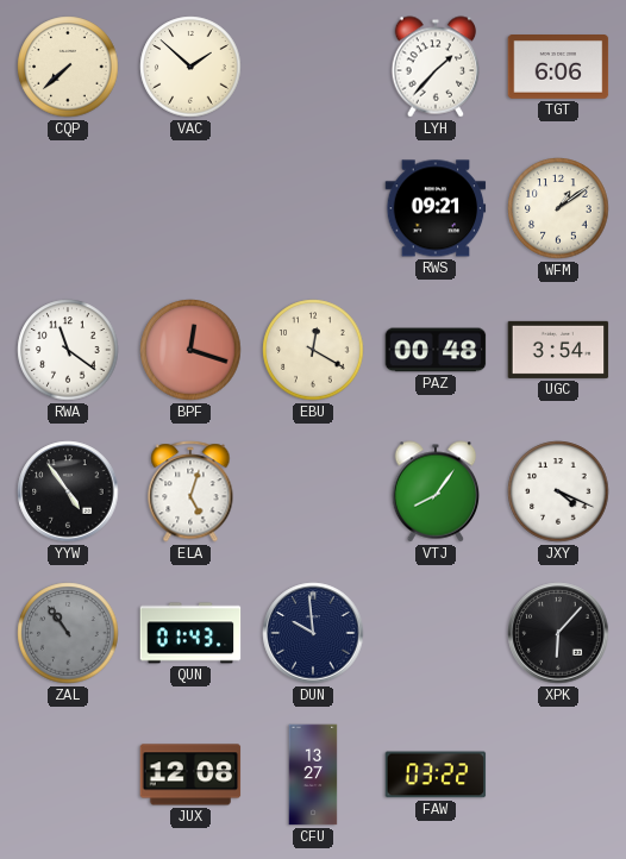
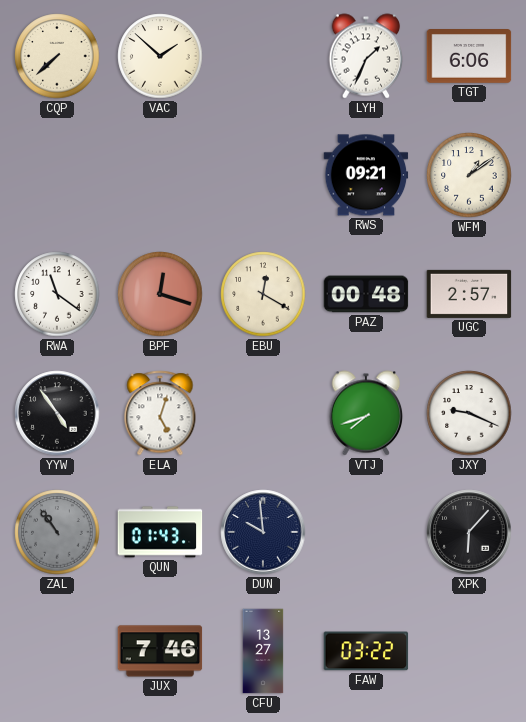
LYH: 1:37 -> 1:34 (366, 56)
UGC: 3:54 -> 2:57 (469, 294)
VTJ: 8:06 -> 7:42 (366, 413)
JXY: 4:19 -> 9:19 (469, 413)
JUX: 12:08 -> 7:46 (160, 651)
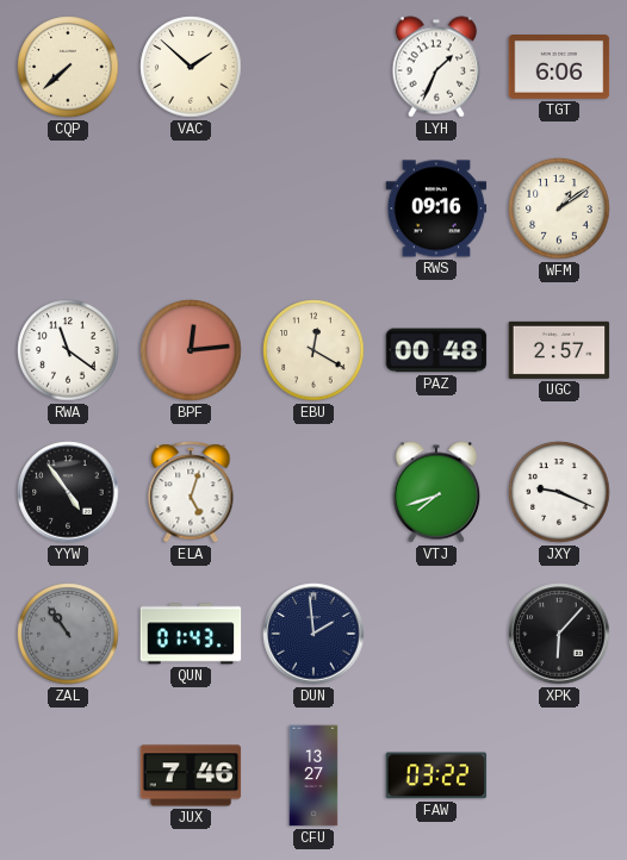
RWS: 09:21 -> 09:16 (436, 208)
BPF: 12:18 -> 12:14 (191, 350)
DUN: 9:59 -> 1:59 (313, 634)
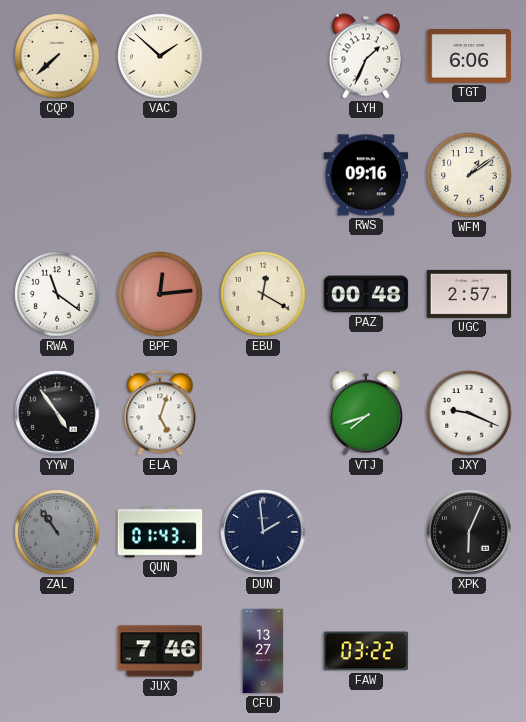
XPK: 6:07 -> 6:04 (469, 532)
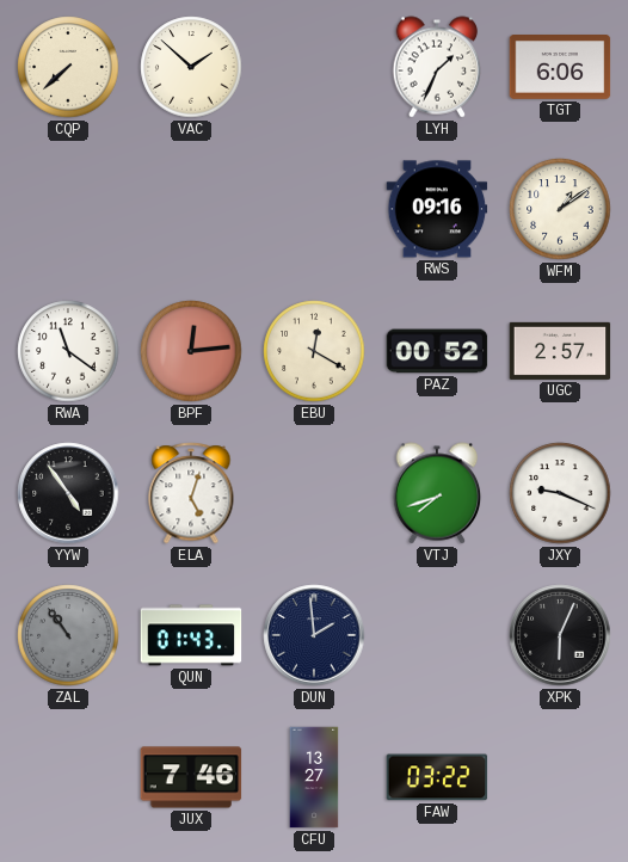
PAZ: 00:48 -> 00:52 (437, 351)
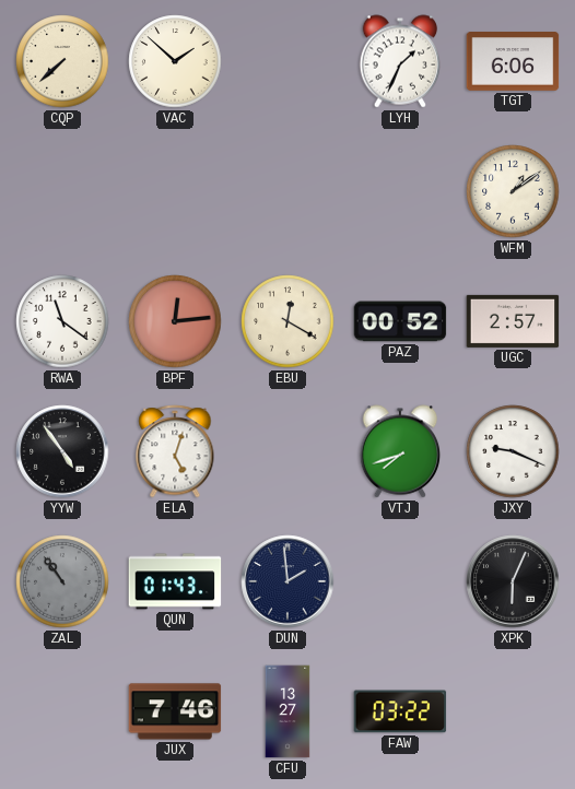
RWS: 09:16 -> none (437, 209)
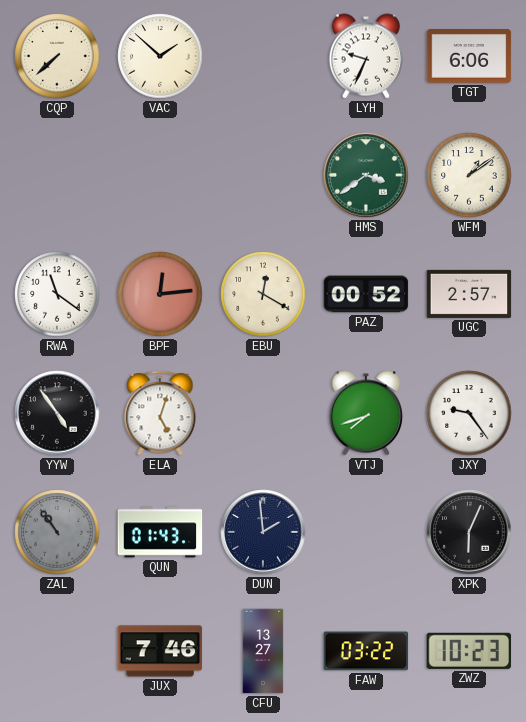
LYH: 1:34 -> 9:34 (366, 56)
HMS: none -> 3:39 (366, 175)
JXY: 9:19 -> 9:24 (469, 413)
ZWZ: none -> 10:23 (469, 651)
